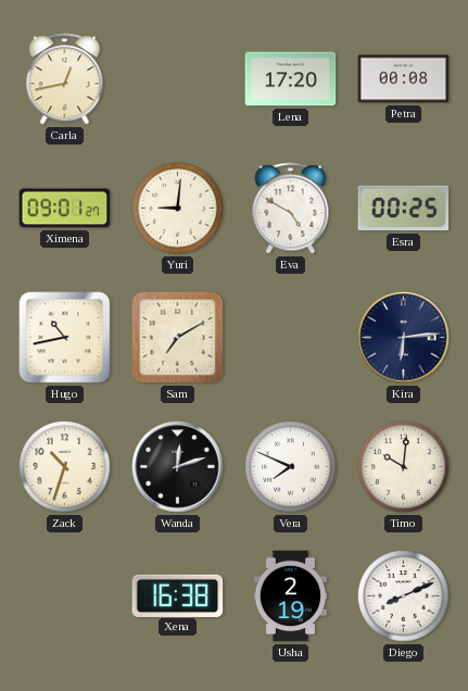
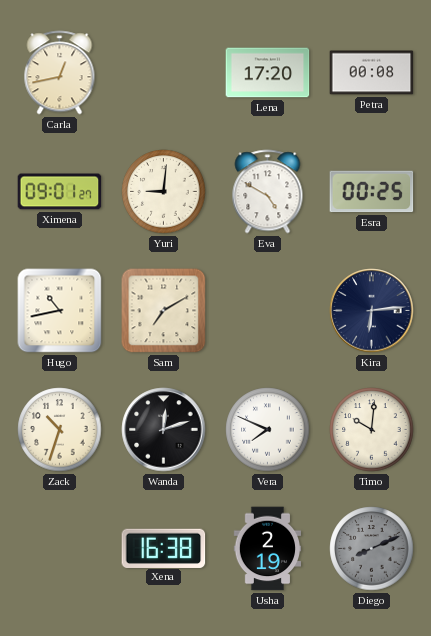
Diego dial: white -> grey (372, 549)
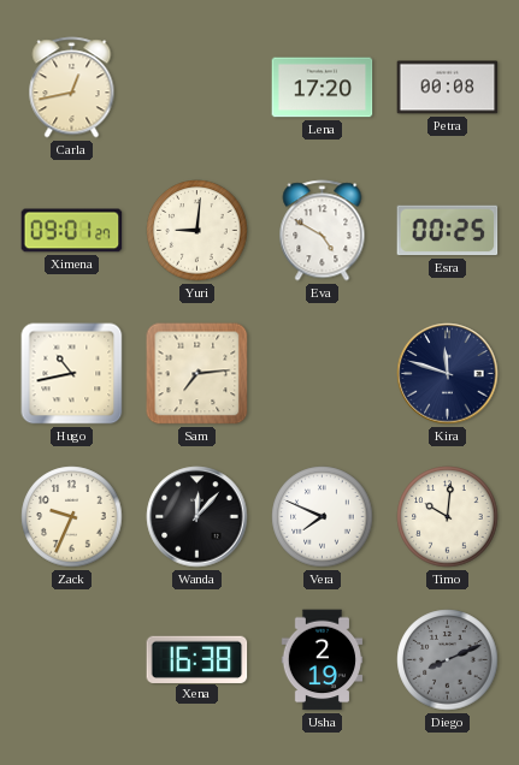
Sam: 7:10 -> 7:14 (197, 374)
Kira: 6:14 -> 11:48 (448, 374)
Zack: 10:33 -> 9:34 (72, 517)
Wanda: 12:12 -> 12:07 (197, 517)
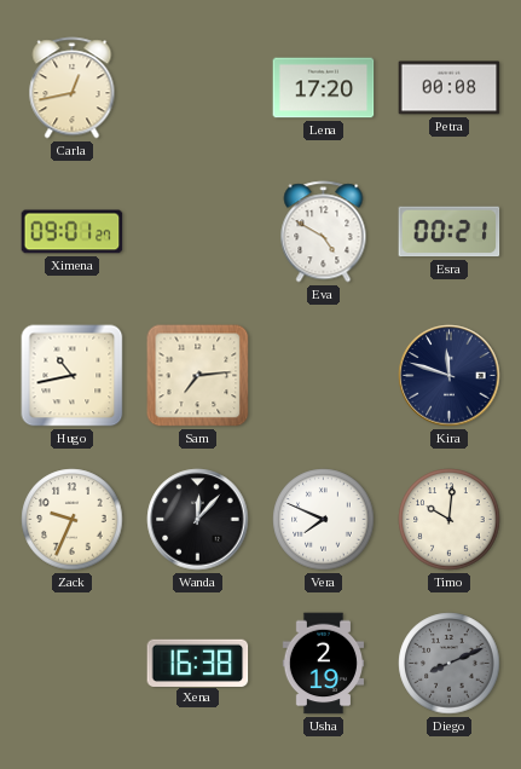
Yuri: 9:01 -> none (197, 231)
Esra: 00:25 -> 00:21 (450, 232)
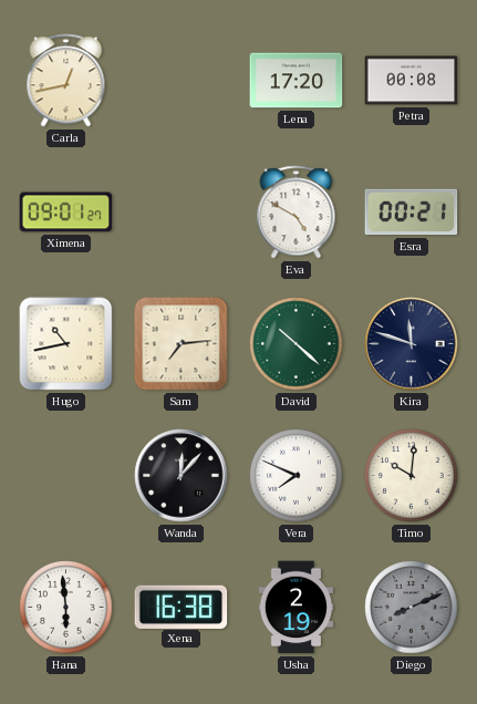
David: none -> 10:22 (297, 344)
Zack: 9:34 -> none (73, 520)
Hana: none -> 5:59 (66, 608)
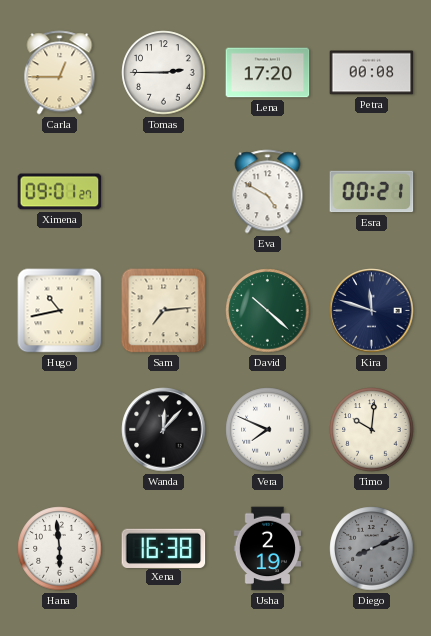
Carla: 12:43 -> 12:45 (60, 73)
Tomas: none -> 2:45 (164, 73)
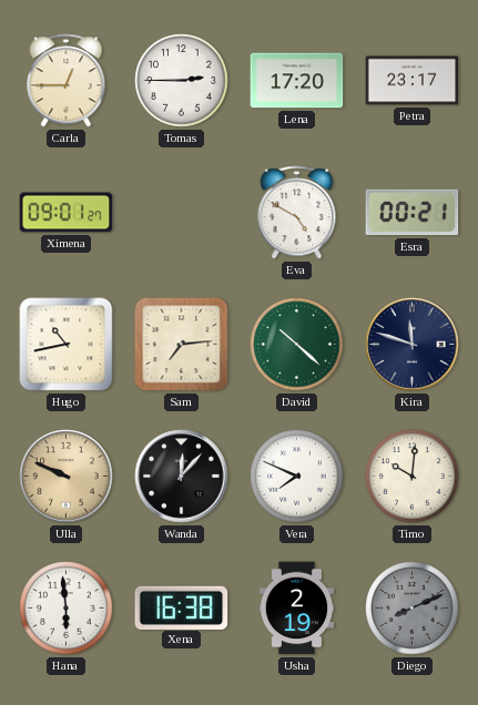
Petra: 00:08 -> 23:17 (413, 81)
Ulla: none -> 9:49 (67, 477)
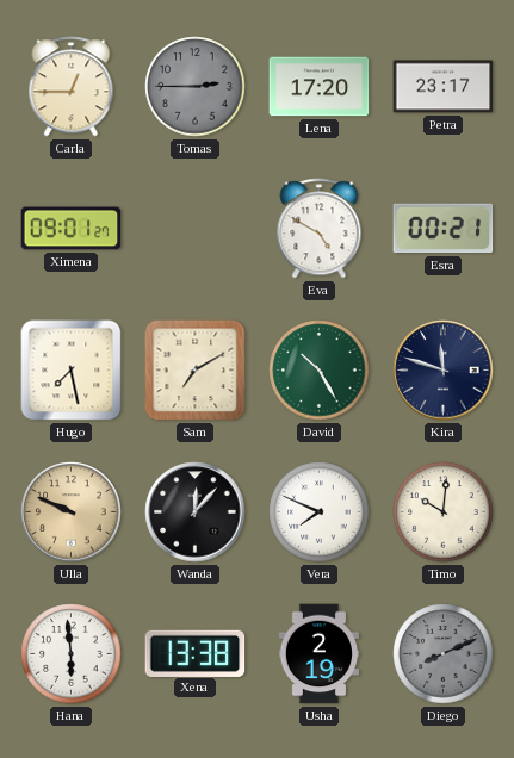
Tomas dial: white -> grey (196, 87)
Hugo: 10:43 -> 7:28 (72, 371)
Sam: 7:14 -> 7:10 (196, 371)
David: 10:22 -> 10:25 (320, 371)
Xena: 16:38 -> 13:38 (196, 653)
